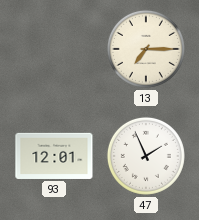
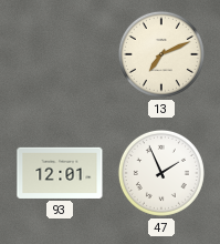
13: 7:15 -> 7:11 (161, 54)
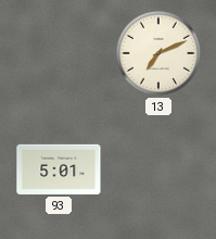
93: 12:01 -> 5:01 (59, 169)
47: 1:56 -> none (161, 173)
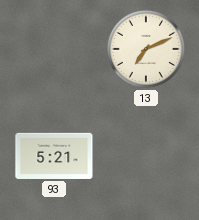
93: 5:01 -> 5:21 (54, 156)
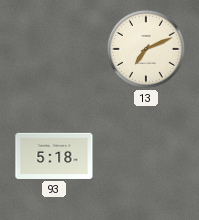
93: 5:21 -> 5:18 (54, 156)
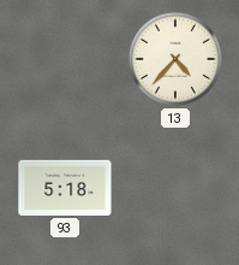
13: 7:11 -> 4:37 (175, 59)
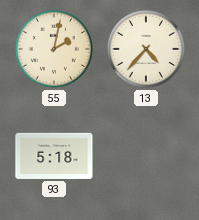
55: none -> 2:02 (54, 49)
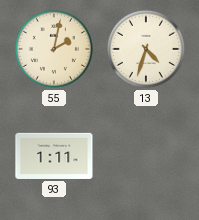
13: 4:37 -> 4:33 (146, 49)
93: 5:18 -> 1:11 (54, 156)
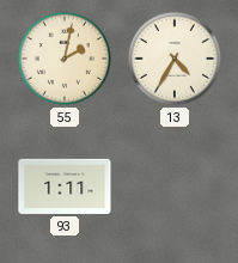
13: 4:33 -> 4:35 (175, 59)
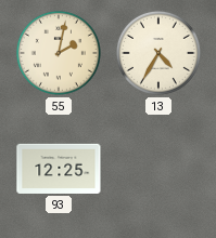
93: 1:11 -> 12:25 (59, 169)
